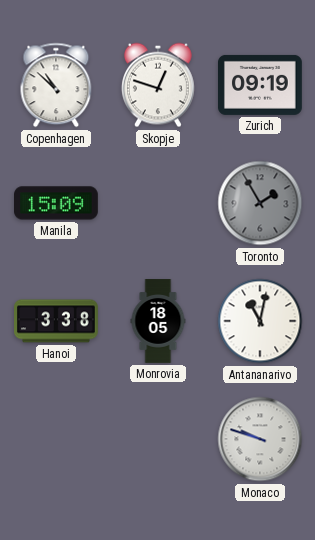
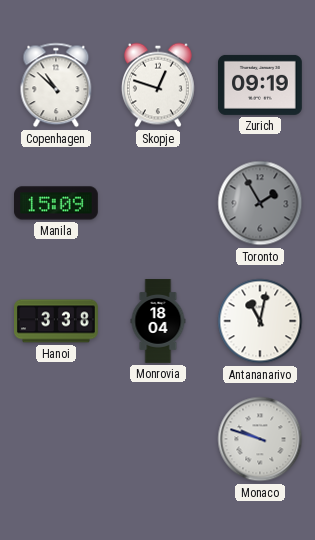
Monrovia: 18:05 -> 18:04 (158, 321)
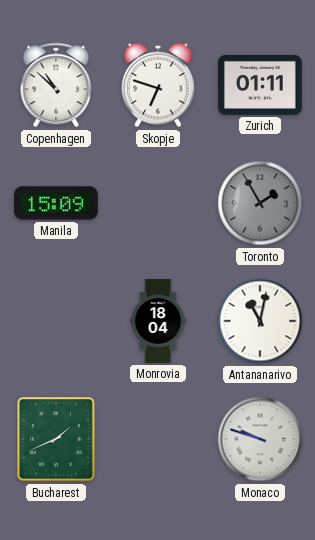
Skopje: 12:48 -> 6:48 (158, 85)
Zurich: 09:19 -> 01:11 (261, 85)
Hanoi: 3:38 -> none (57, 321)
Bucharest: none -> 1:41 (56, 439)
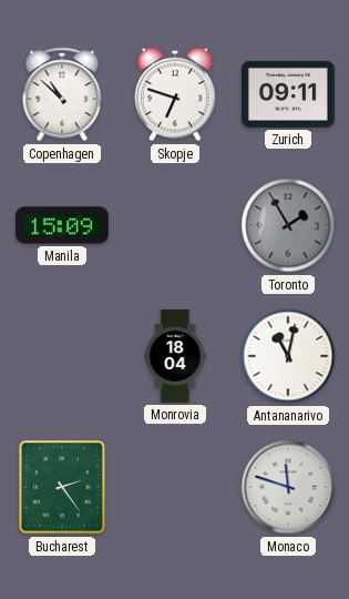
Zurich: 01:11 -> 09:11 (289, 94)
Bucharest: 1:41 -> 2:24 (62, 487)
Monaco: 9:48 -> 11:48 (288, 487)
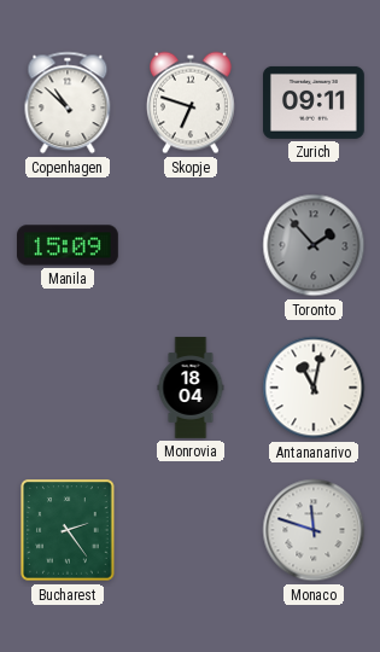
Toronto: 1:55 -> 1:53 (314, 245)
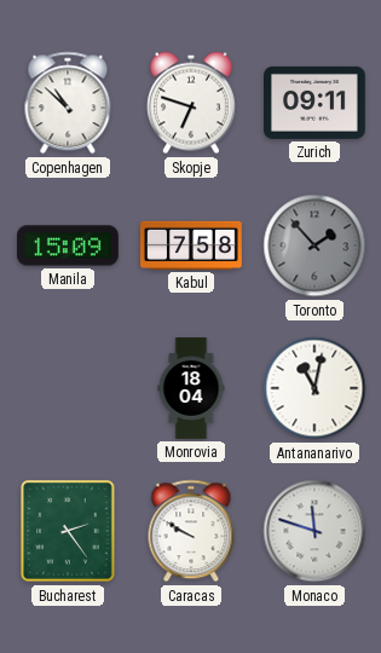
Kabul: none -> 7:58 (192, 245)
Caracas: none -> 9:50 (191, 531)
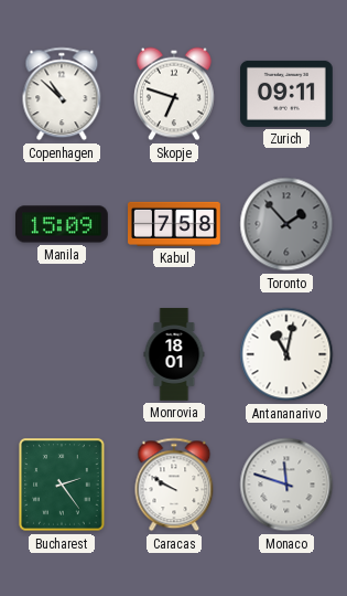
Monrovia: 18:04 -> 18:01 (174, 354)
